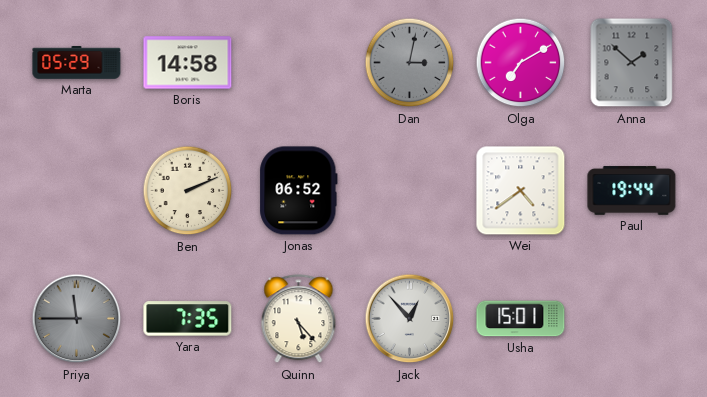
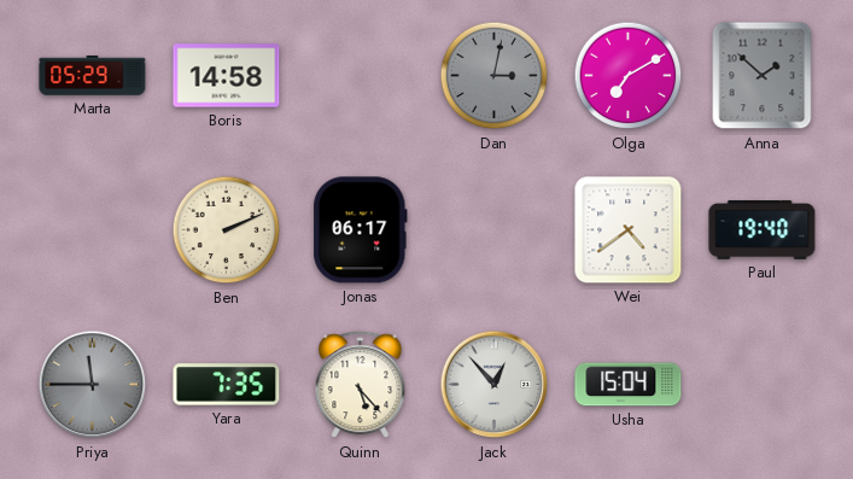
Jonas: 06:52 -> 06:17 (361, 230)
Paul: 19:44 -> 19:40 (763, 230)
Usha: 15:01 -> 15:04 (629, 385)
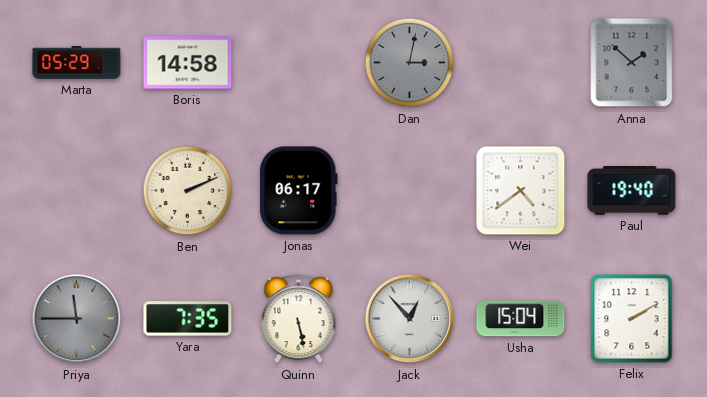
Olga: 7:10 -> none (629, 76)
Quinn: 5:23 -> 5:28 (299, 319)
Felix: none -> 2:10 (632, 319)
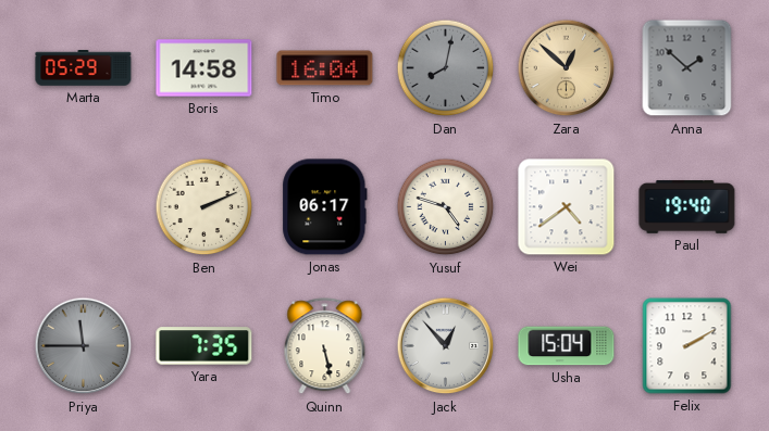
Timo: none -> 16:04 (325, 68)
Dan: 3:02 -> 8:02 (446, 68)
Zara: none -> 12:52 (567, 68)
Yusuf: none -> 4:48 (446, 207)
